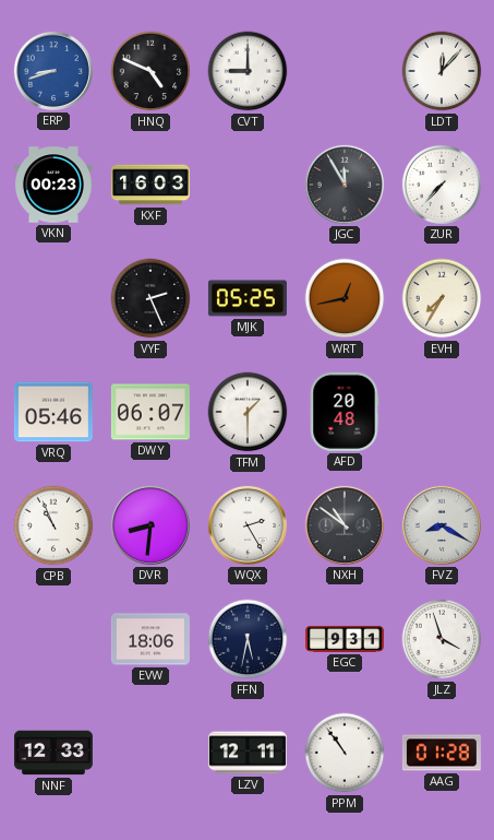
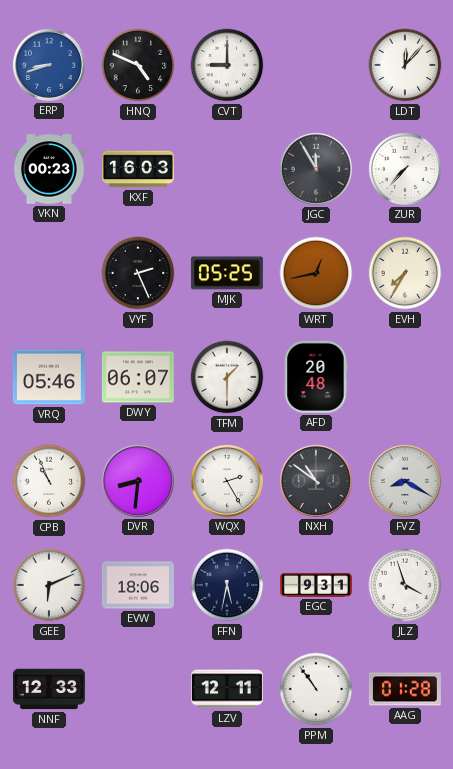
GEE: none -> 6:11 (49, 585)
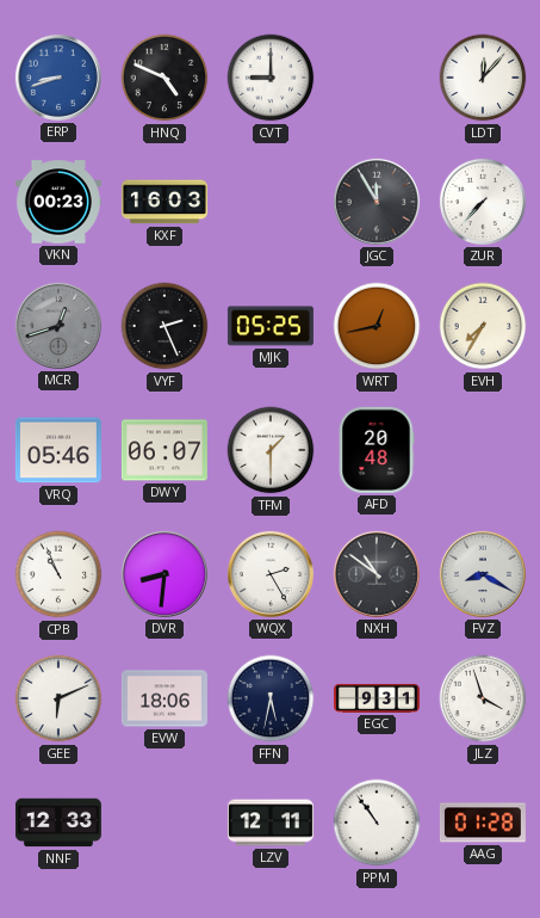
MCR: none -> 12:42 (58, 326)
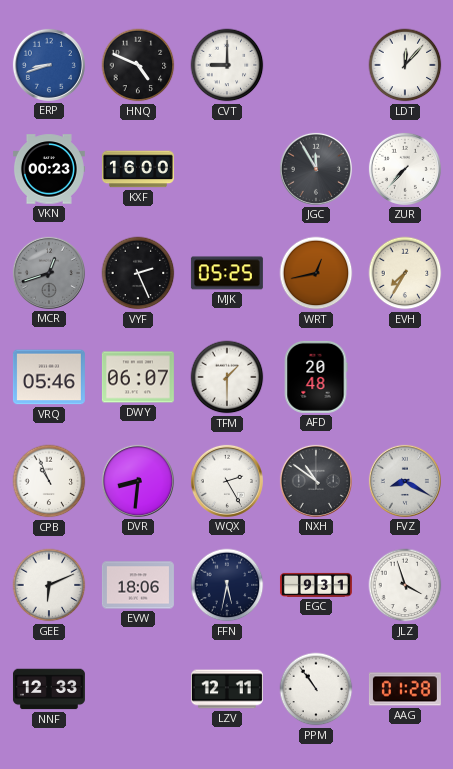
KXF: 16:03 -> 16:00 (138, 169)
